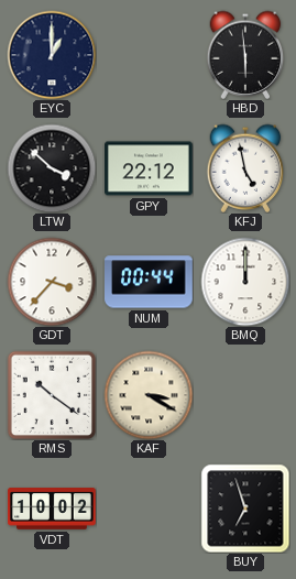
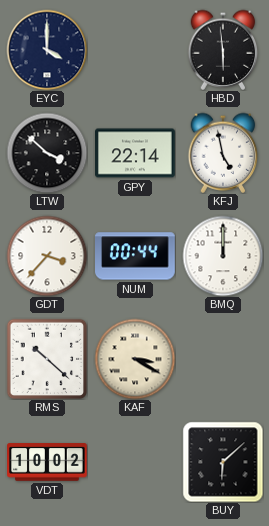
EYC: 1:00 -> 4:00 (47, 50)
GPY: 22:12 -> 22:14 (136, 153)
RMS: 10:21 -> 10:22 (47, 359)
BUY: 6:57 -> 6:08 (223, 462)
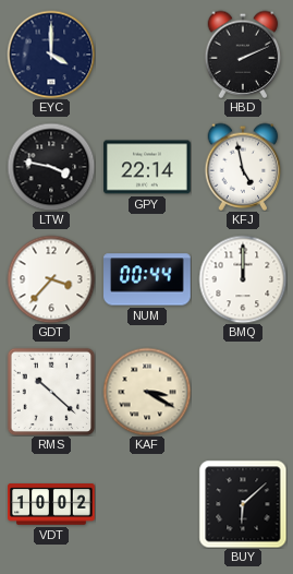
HBD: 5:59 -> 2:11 (243, 55)
LTW: 3:52 -> 3:47 (51, 167)
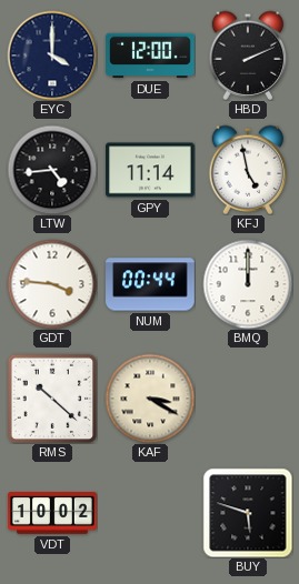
DUE: none -> 12:00 (150, 56)
LTW: 3:47 -> 4:44 (52, 170)
GPY: 22:14 -> 11:14 (151, 170)
GDT: 3:37 -> 3:46 (52, 284)
BUY: 6:08 -> 5:48 (248, 513)
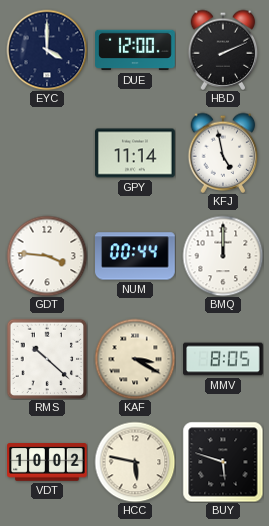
LTW: 4:44 -> none (52, 170)
MMV: none -> 8:05 (223, 359)
HCC: none -> 5:47 (135, 462)
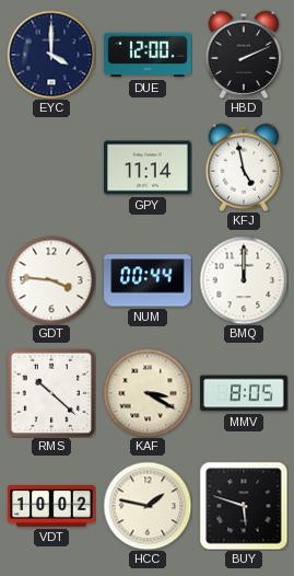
HCC: 5:47 -> 1:47 (148, 506)
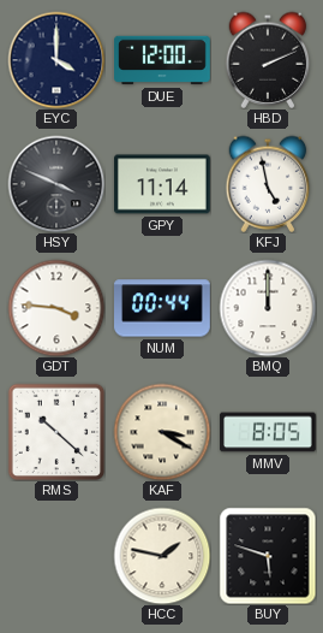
HSY: none -> 3:49 (56, 184)
VDT: 10:02 -> none (51, 506)
